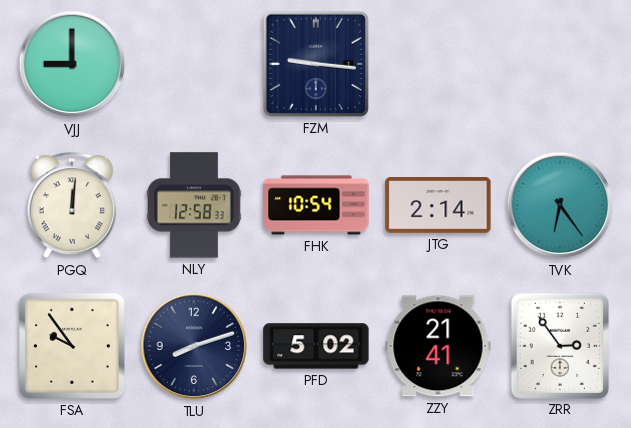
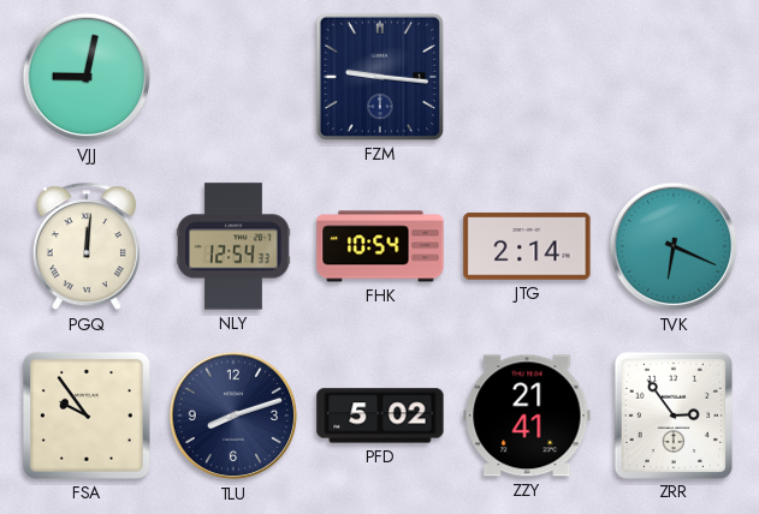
VJJ: 9:00 -> 9:02 (87, 77)
NLY: 12:58 -> 12:54 (233, 246)
TVK: 6:24 -> 6:19 (674, 246)
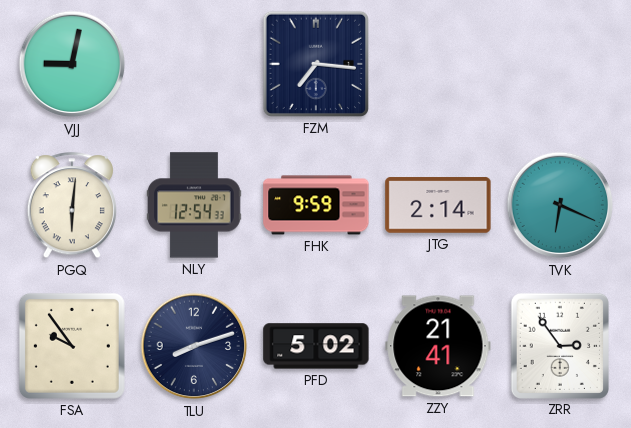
FZM: 9:16 -> 7:16 (316, 64)
PGQ: 12:01 -> 6:01 (72, 206)
FHK: 10:54 -> 9:59 (316, 205)
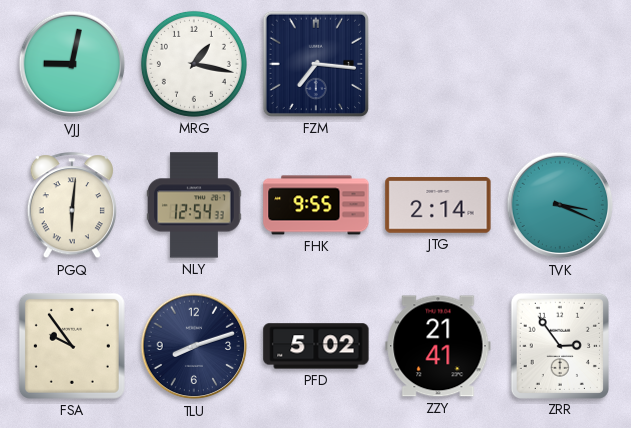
MRG: none -> 1:17 (194, 64)
FHK: 9:59 -> 9:55 (316, 205)
TVK: 6:19 -> 3:19 (560, 205)
